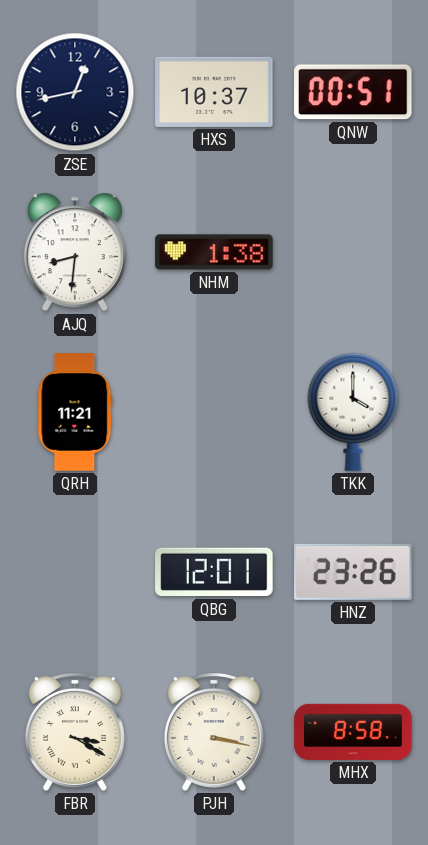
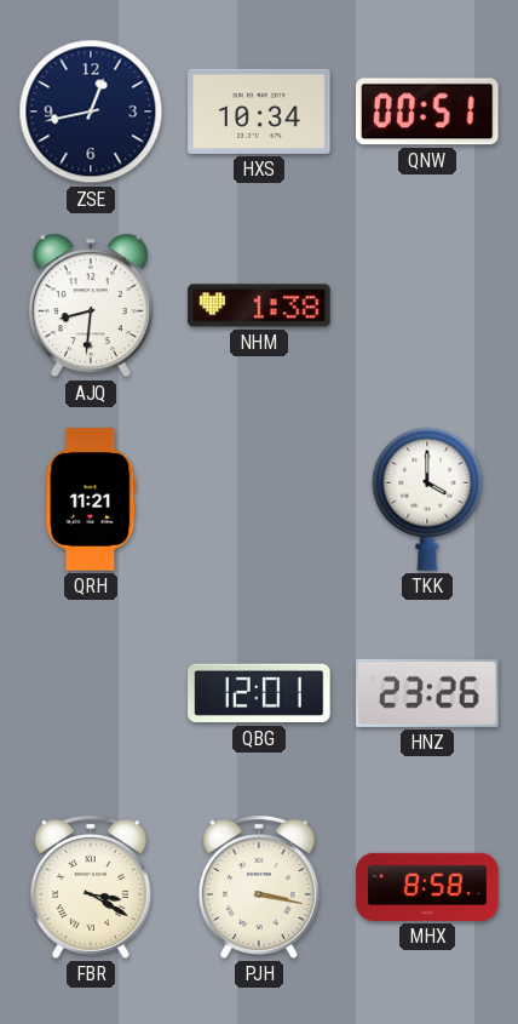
HXS: 10:37 -> 10:34 (259, 111)
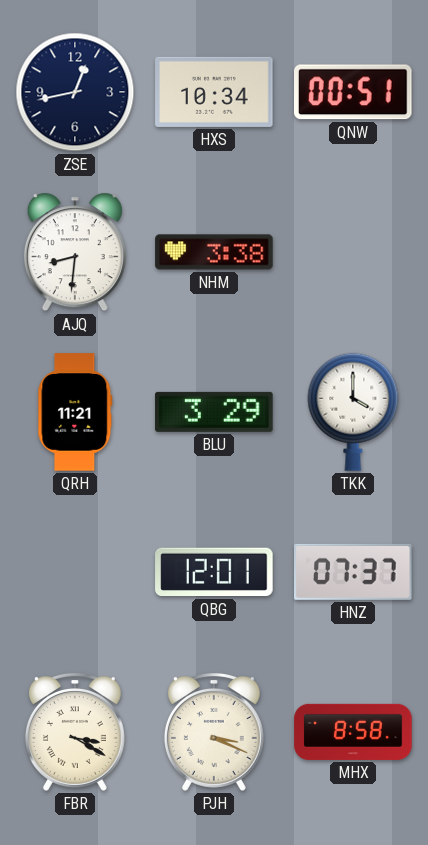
NHM: 1:38 -> 3:38 (214, 252)
BLU: none -> 3:29 (214, 412)
HNZ: 23:26 -> 07:37 (353, 572)
PJH: 3:17 -> 3:19 (214, 733)
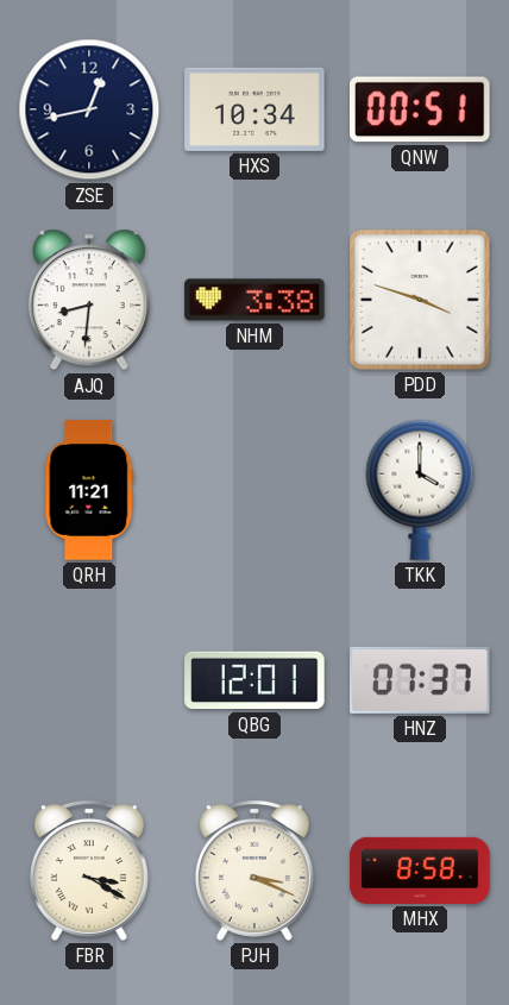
PDD: none -> 3:48 (421, 301)
BLU: 3:29 -> none (214, 412)
